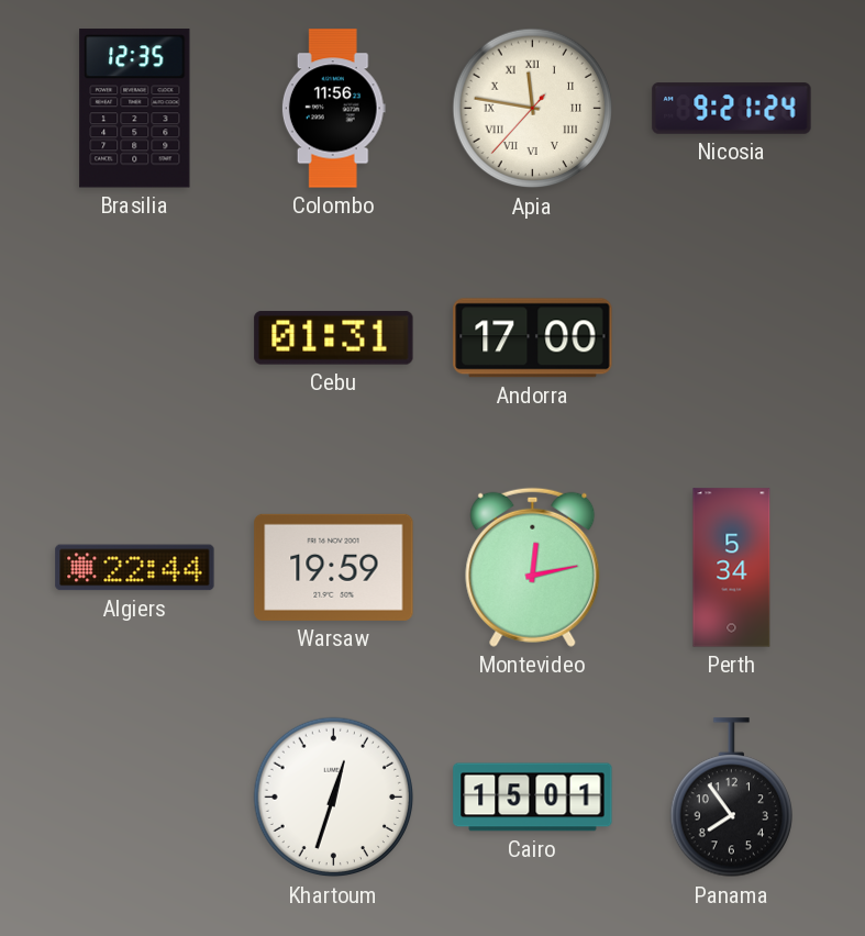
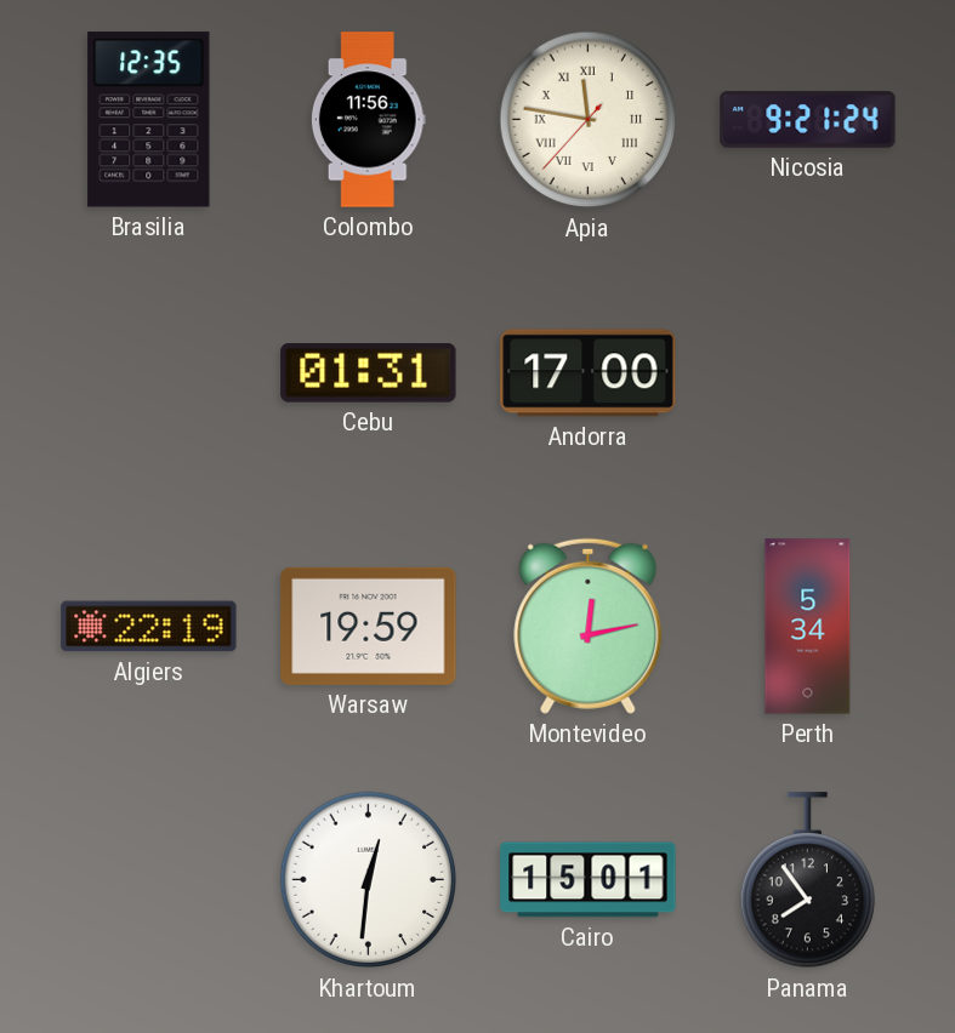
Algiers: 22:44 -> 22:19 (149, 627)
Khartoum: 12:33 -> 12:31 (369, 880)
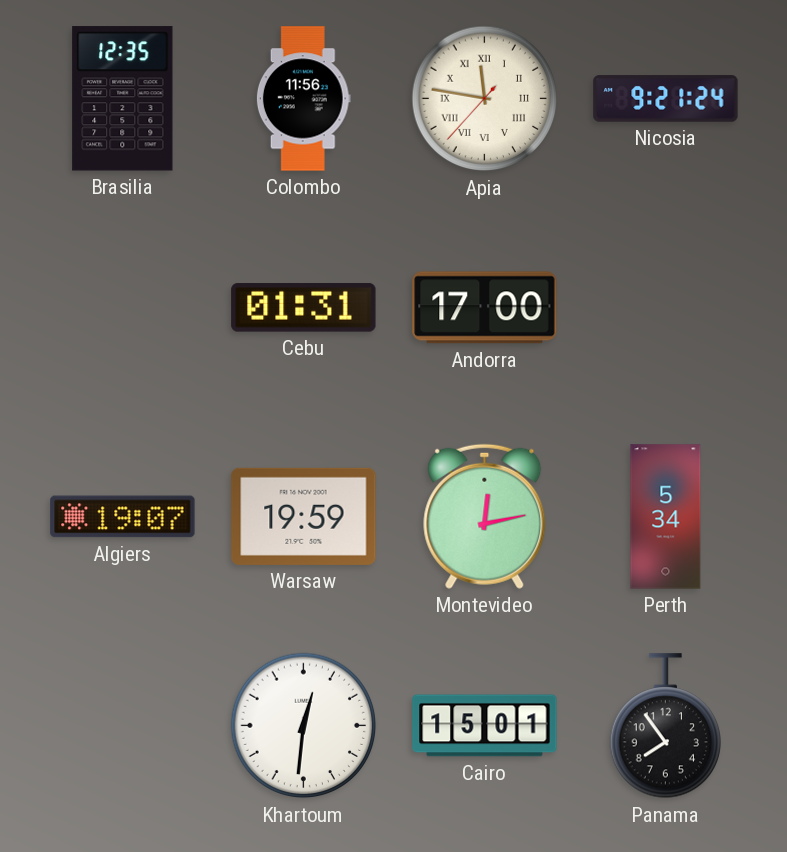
Algiers: 22:19 -> 19:07 (123, 517)
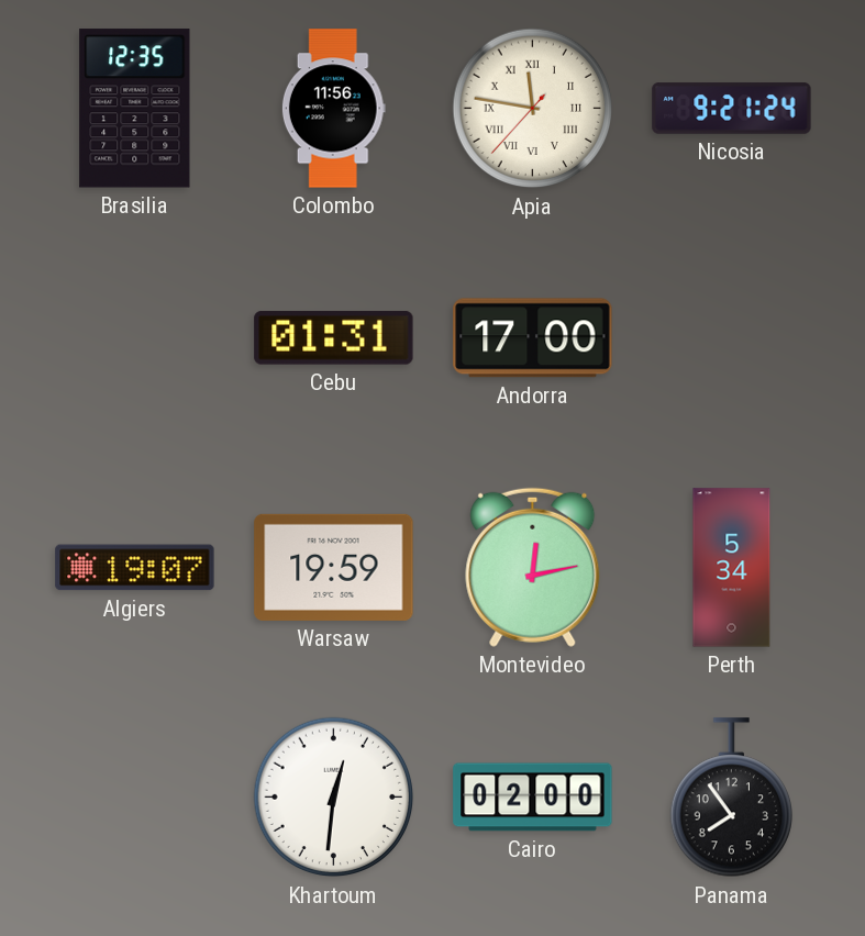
Cairo: 15:01 -> 02:00 (533, 798)
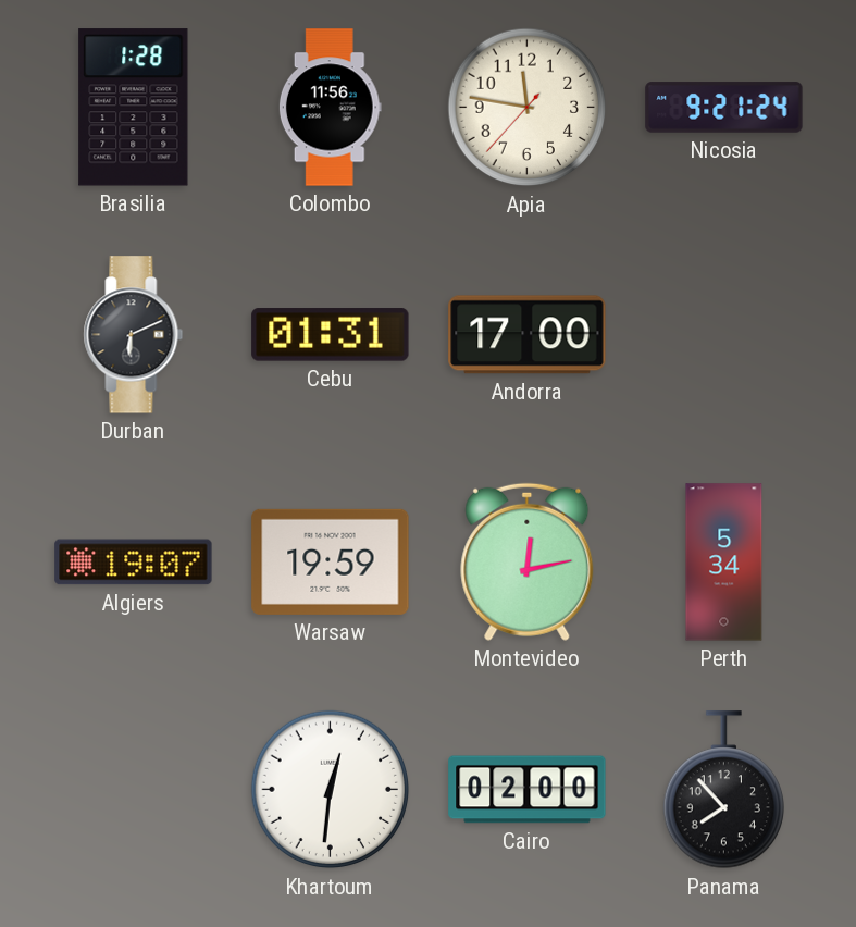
Brasilia: 12:35 -> 1:28 (134, 108)
Apia numerals: Roman -> Arabic (528, 108)
Durban: none -> 6:11 (134, 335)
Panama: 7:54 -> 7:53 (723, 790)
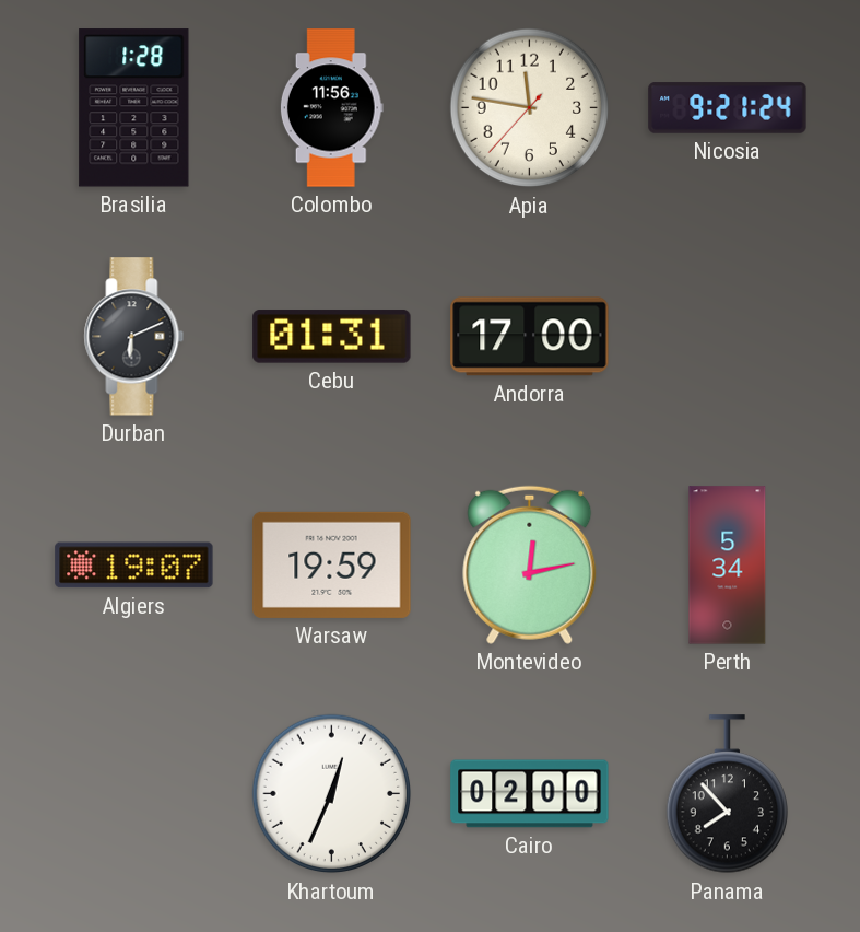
Khartoum: 12:31 -> 12:34 (332, 794)
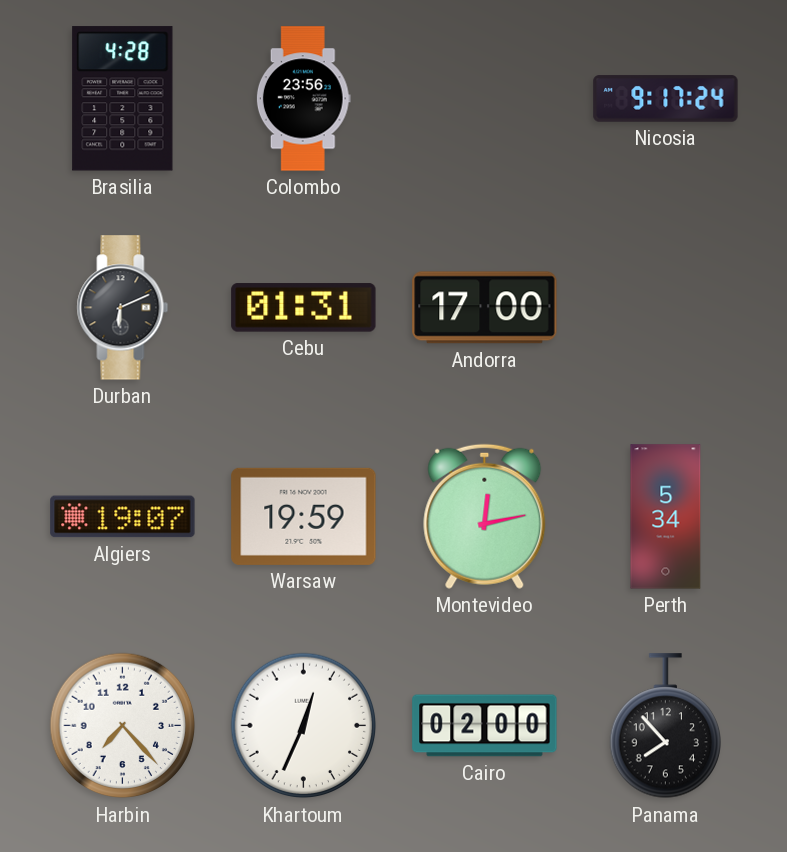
Brasilia: 1:28 -> 4:28 (123, 99)
Colombo: 11:56 -> 23:56 (303, 99)
Apia: 11:46 -> none (530, 108)
Nicosia: 9:21 -> 9:17 (666, 99)
Harbin: none -> 7:23 (123, 726)
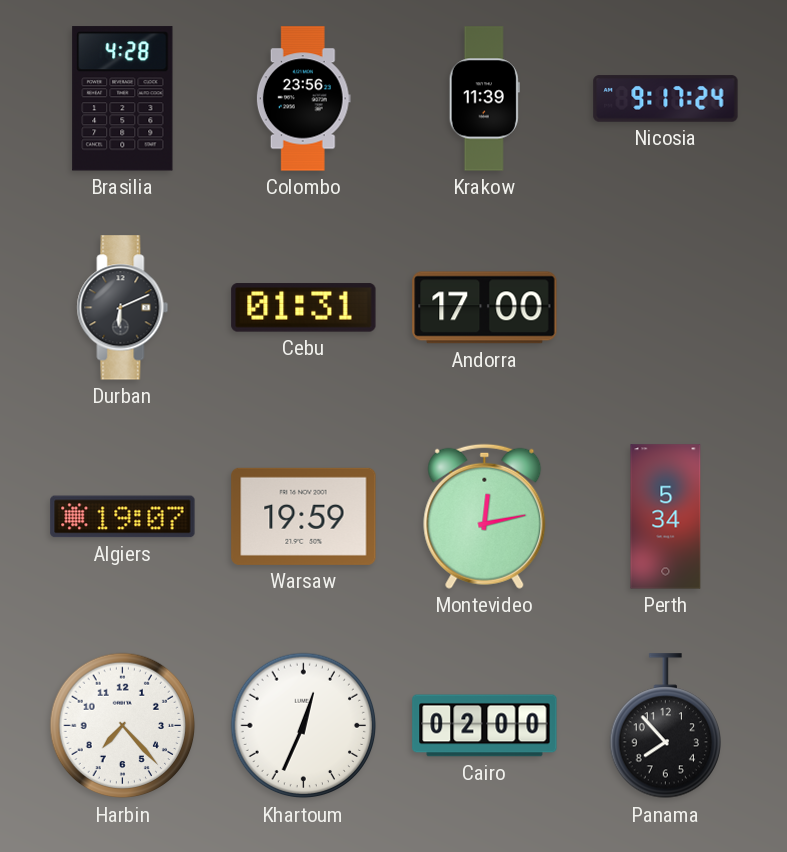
Krakow: none -> 11:39 (484, 99)
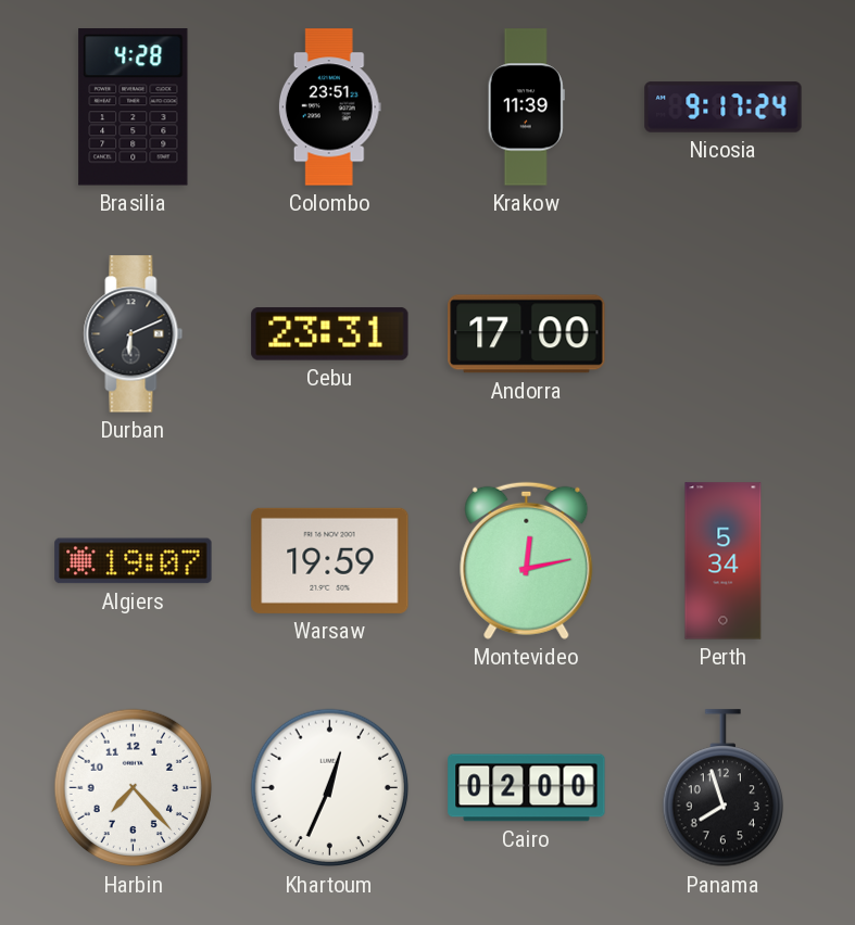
Colombo: 23:56 -> 23:51 (329, 107)
Cebu: 01:31 -> 23:31 (330, 334)
Panama: 7:53 -> 7:57 (722, 788)
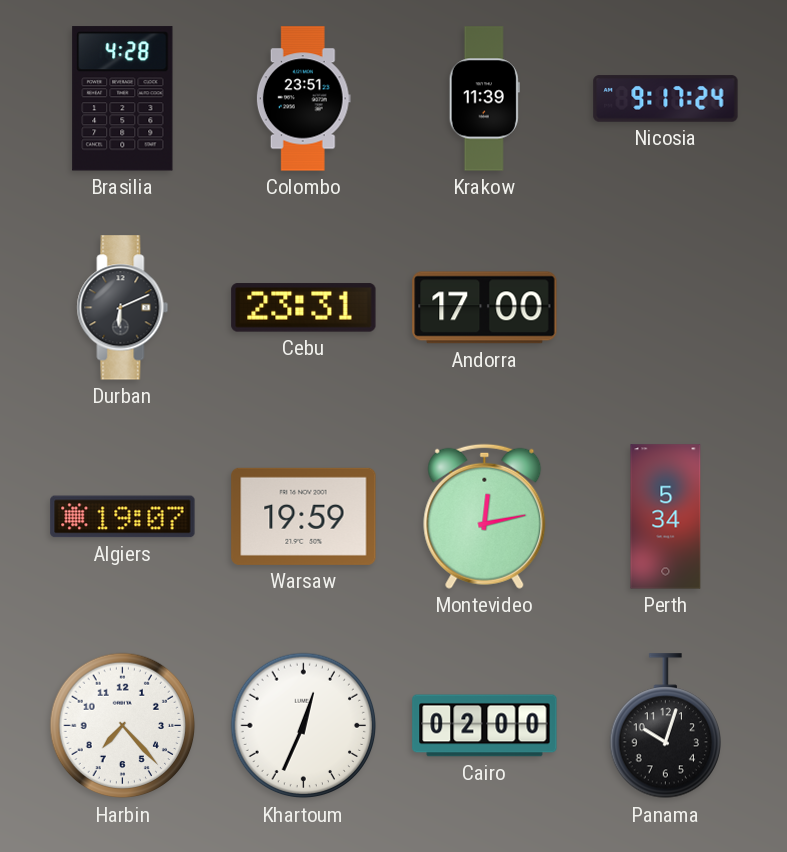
Panama: 7:57 -> 10:03 (665, 726)
